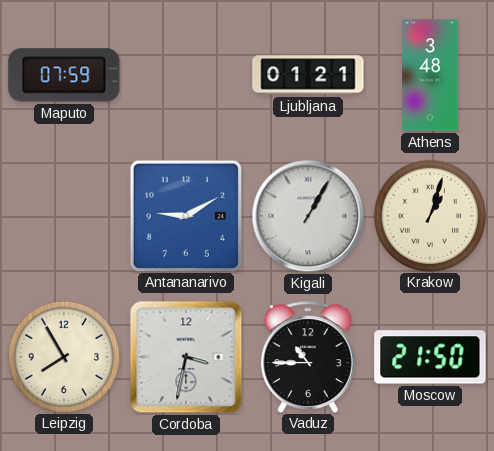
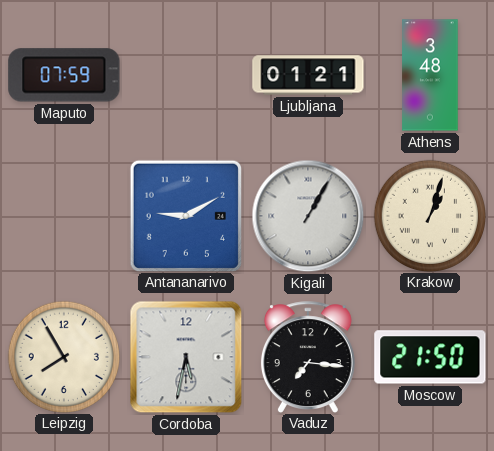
Cordoba: 3:32 -> 5:32 (186, 357)
Vaduz: 10:45 -> 7:16 (308, 357)
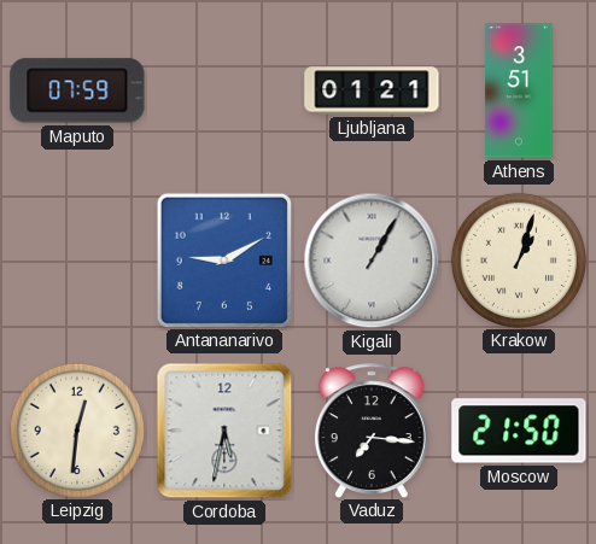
Athens: 3:48 -> 3:51 (519, 90)
Leipzig: 7:55 -> 12:31 (76, 429)
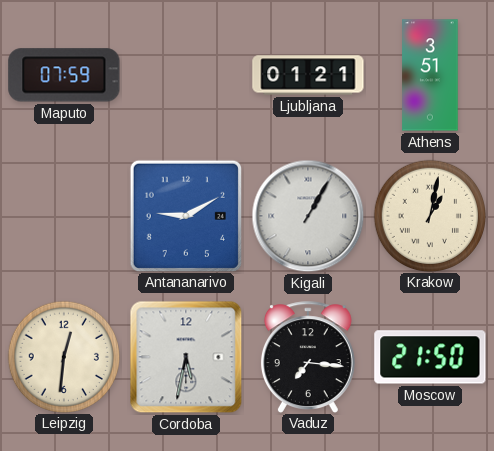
Krakow: 1:03 -> 1:02 (429, 215)
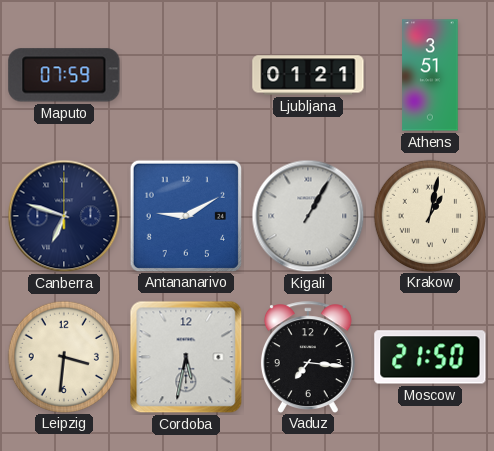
Canberra: none -> 6:48 (64, 216)
Leipzig: 12:31 -> 3:31 (63, 356)
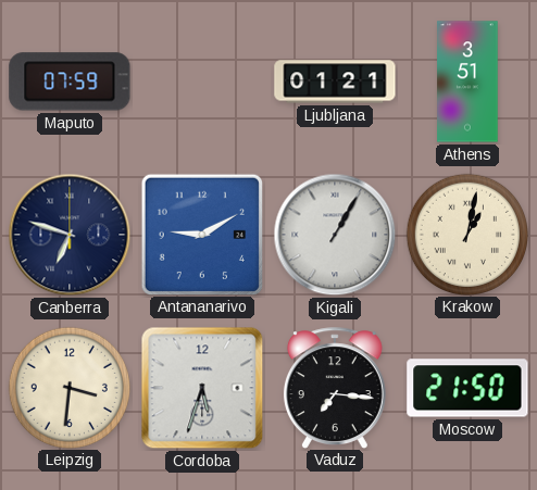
Cordoba: 5:32 -> 5:33 (202, 388)
